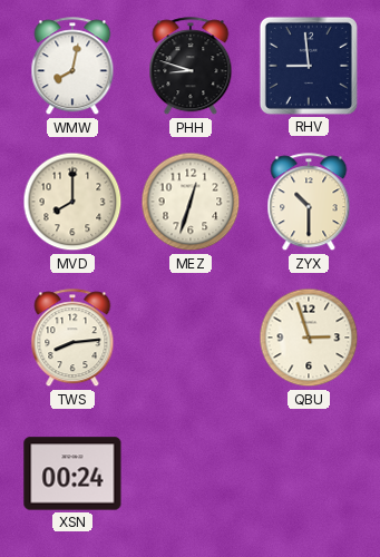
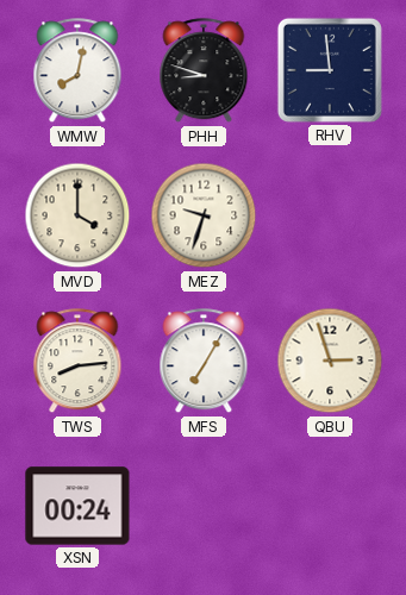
MVD: 8:00 -> 4:00 (77, 215)
MEZ: 12:33 -> 9:33 (204, 215)
ZYX: 10:30 -> none (309, 203)
MFS: none -> 7:05 (204, 362)
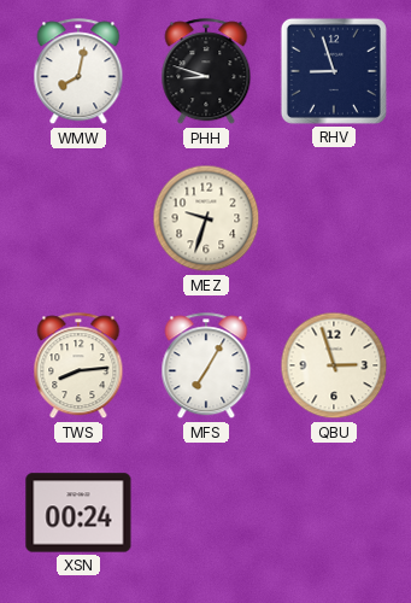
RHV: 8:59 -> 8:57 (334, 71)
MVD: 4:00 -> none (77, 215)
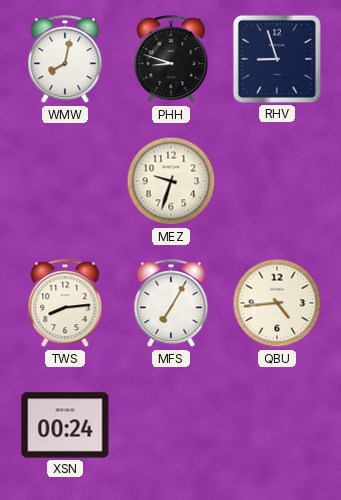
QBU: 2:57 -> 4:44 (277, 303)
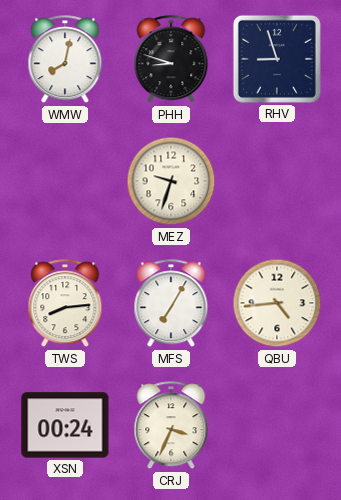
CRJ: none -> 3:34 (171, 426)
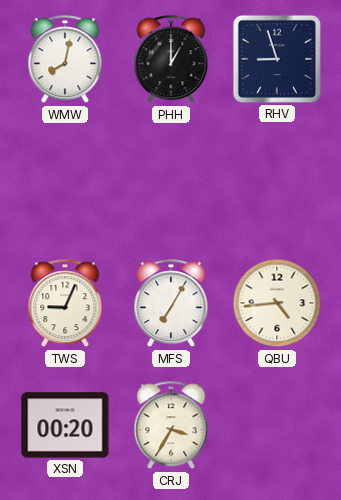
PHH: 8:48 -> 1:00 (171, 60)
MEZ: 9:33 -> none (171, 181)
TWS: 8:14 -> 9:04 (65, 304)
XSN: 00:24 -> 00:20 (65, 425)
CRJ: 3:34 -> 3:35 (171, 426)
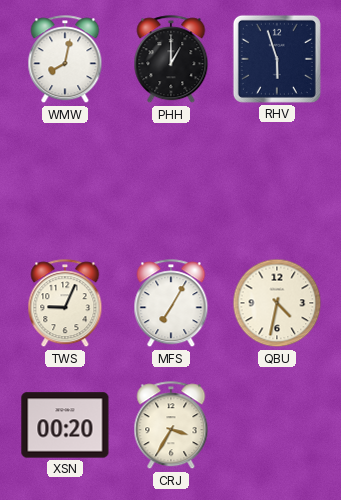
RHV: 8:57 -> 5:57 (277, 59)
QBU: 4:44 -> 4:32 (277, 303)
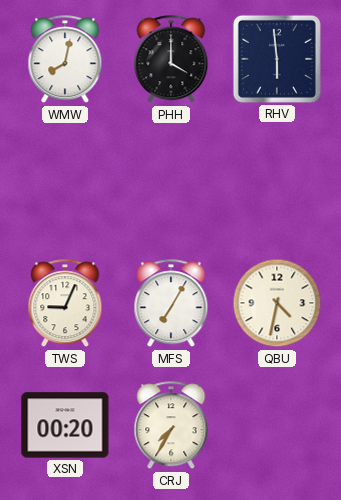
PHH: 1:00 -> 4:00 (171, 60)
RHV: 5:57 -> 5:59 (277, 59)
CRJ: 3:35 -> 7:35 (171, 426)
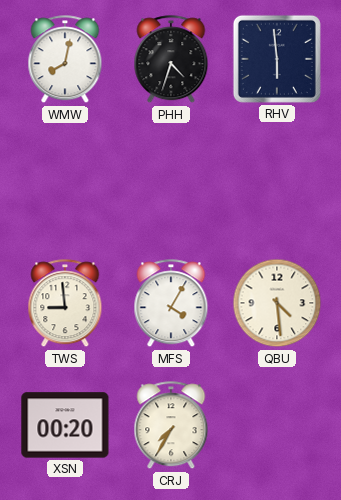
PHH: 4:00 -> 4:33 (171, 60)
TWS: 9:04 -> 8:59 (65, 304)
MFS: 7:05 -> 4:05 (171, 304)
QBU: 4:32 -> 4:29 (277, 303)
